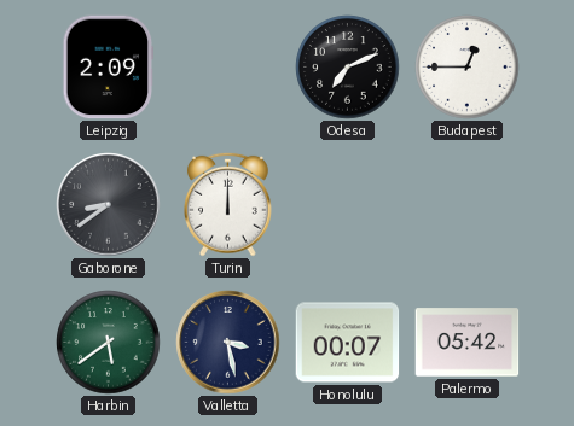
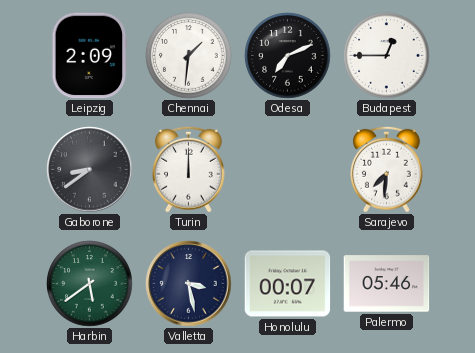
Chennai: none -> 1:31 (189, 56)
Sarajevo: none -> 7:31 (387, 169)
Palermo: 05:42 -> 05:46 (387, 284)
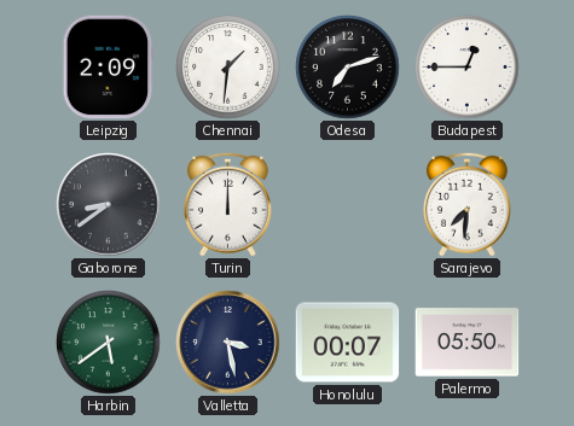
Odesa: 7:11 -> 7:12 (348, 68)
Palermo: 05:46 -> 05:50 (468, 343)
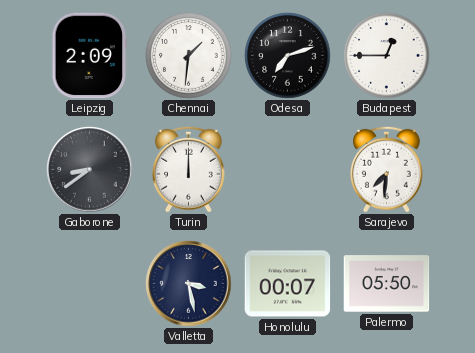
Harbin: 5:39 -> none (109, 343)
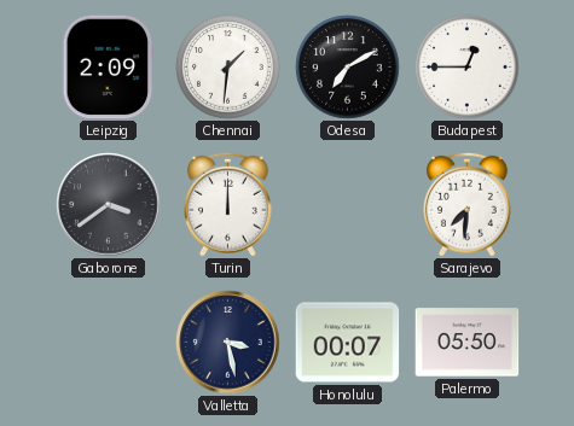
Odesa: 7:12 -> 7:10 (348, 68)
Gaborone: 8:39 -> 3:39 (109, 205)
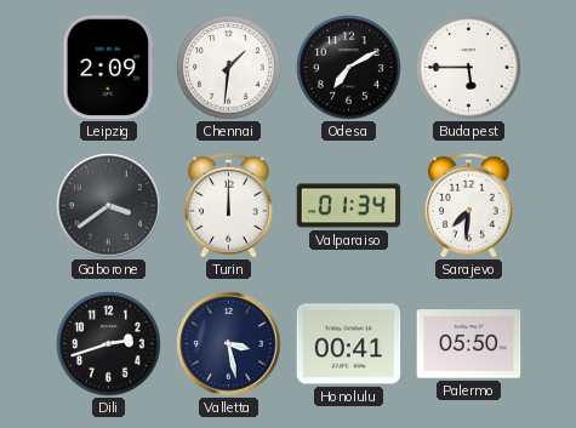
Budapest: 12:45 -> 5:45 (469, 68)
Valparaiso: none -> 01:34 (349, 206)
Dili: none -> 2:42 (109, 344)
Honolulu: 00:07 -> 00:41 (349, 344)
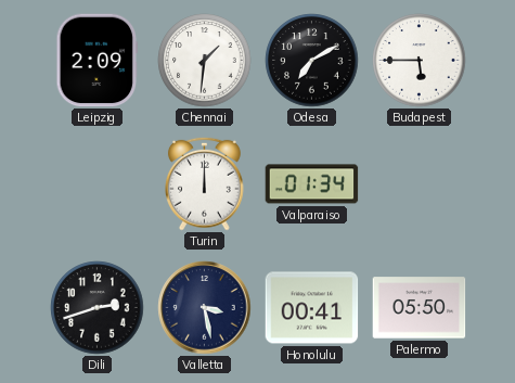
Gaborone: 3:39 -> none (109, 206)
Sarajevo: 7:31 -> none (469, 205)
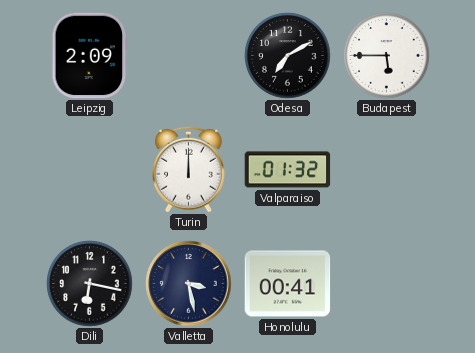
Chennai: 1:31 -> none (205, 61)
Valparaiso: 01:34 -> 01:32 (288, 170)
Dili: 2:42 -> 6:17 (90, 284)
Palermo: 05:50 -> none (420, 308)
